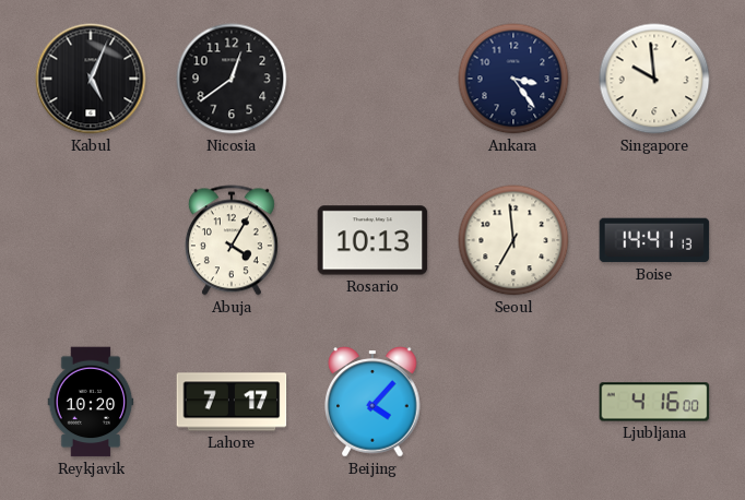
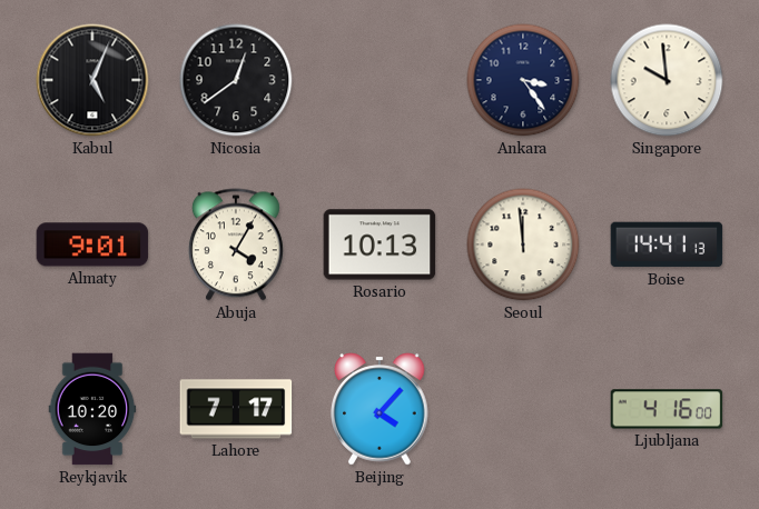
Almaty: none -> 9:01 (92, 244)
Seoul: 6:59 -> 11:59 (523, 244)
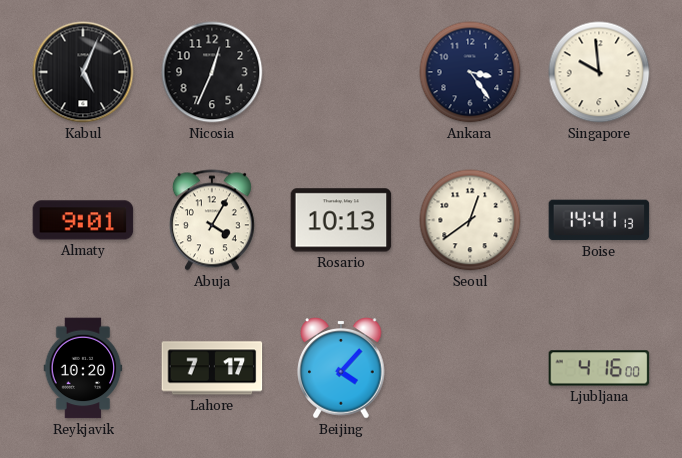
Nicosia: 12:39 -> 12:34 (212, 72)
Seoul: 11:59 -> 12:39 (470, 220)
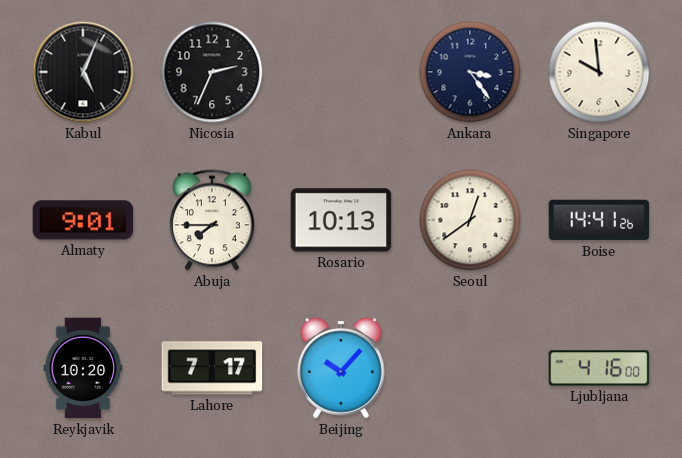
Nicosia: 12:34 -> 2:34 (212, 72)
Abuja: 4:05 -> 7:45 (212, 220)
Boise: 14:41:13 -> 14:41:26 (599, 220)
Beijing: 4:07 -> 10:07 (341, 368)
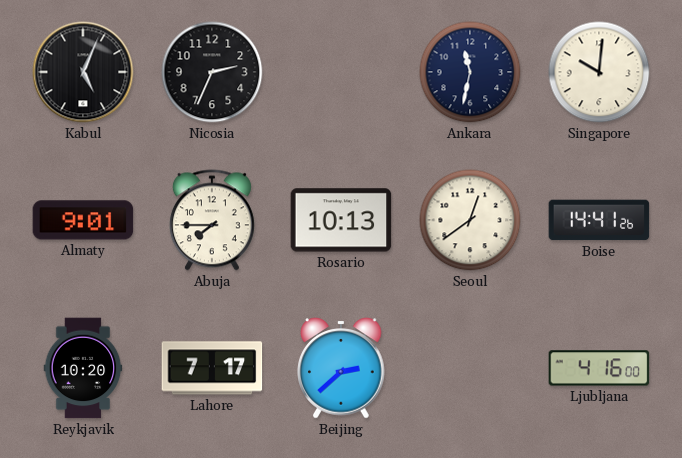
Ankara: 3:24 -> 11:32 (470, 72)
Singapore: 9:59 -> 10:01 (599, 72)
Beijing: 10:07 -> 2:38 (341, 368)
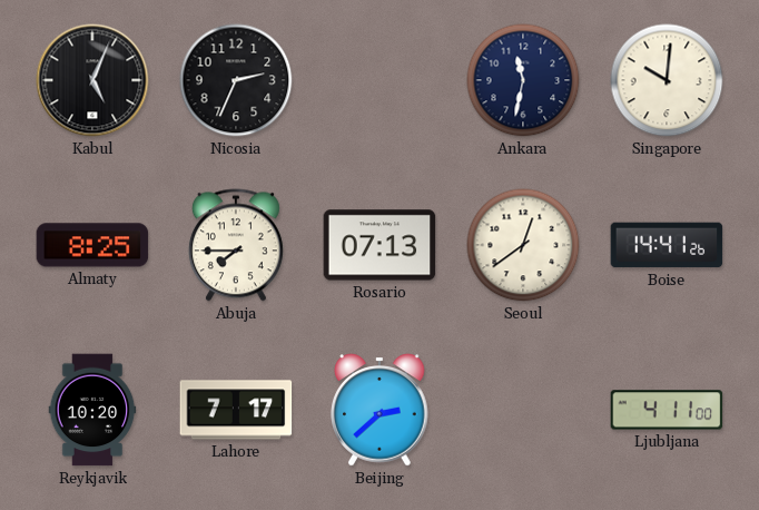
Almaty: 9:01 -> 8:25 (92, 245)
Rosario: 10:13 -> 07:13 (379, 245)
Ljubljana: 4:16 -> 4:11 (667, 410)
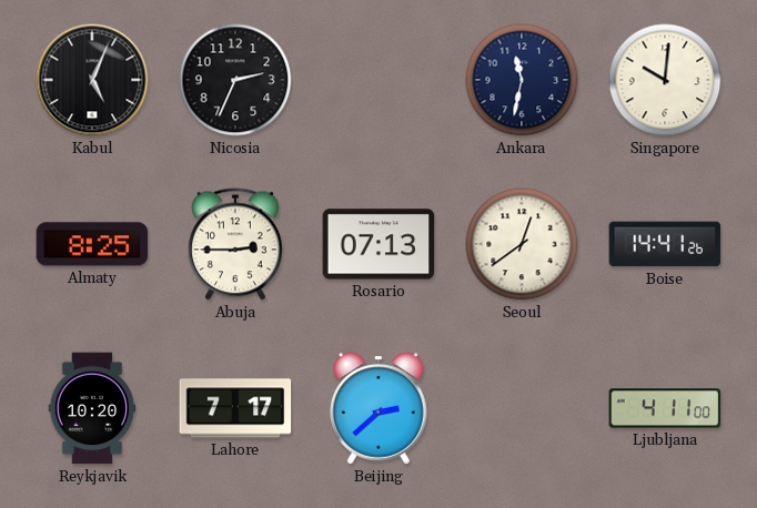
Abuja: 7:45 -> 2:45 (235, 244)
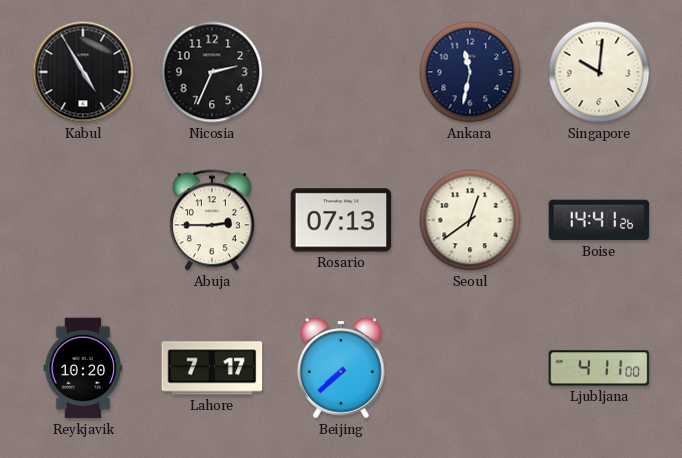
Kabul: 5:04 -> 4:55 (83, 72)
Almaty: 8:25 -> none (92, 244)
Beijing: 2:38 -> 7:38 (341, 368)
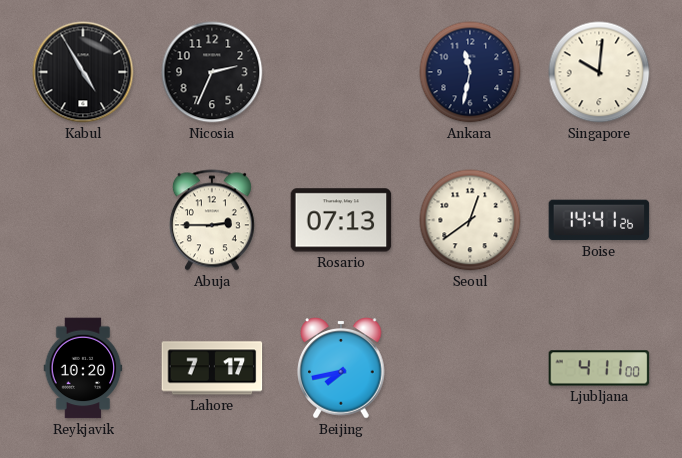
Beijing: 7:38 -> 7:43 (341, 368)
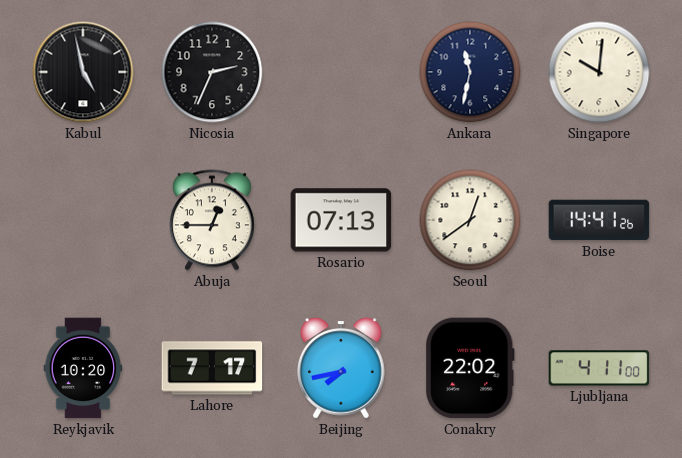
Kabul: 4:55 -> 4:58 (83, 72)
Abuja: 2:45 -> 12:45 (212, 220)
Conakry: none -> 22:02 (470, 368)
